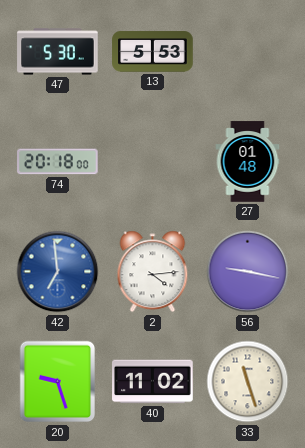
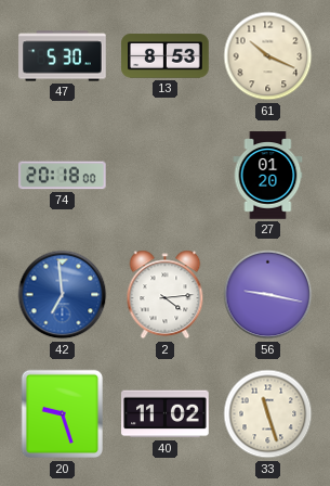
13: 5:53 -> 8:53 (166, 56)
61: none -> 10:19 (268, 56)
27: 01:48 -> 01:20 (268, 176)
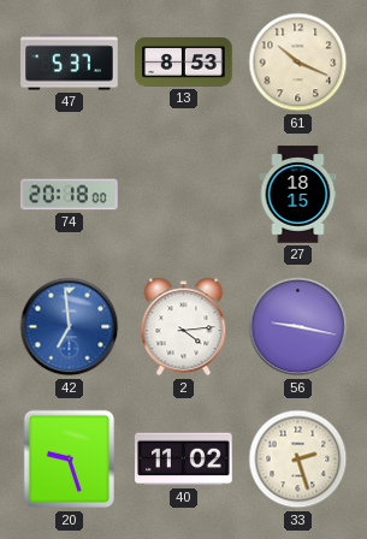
47: 5:30 -> 5:37 (70, 63)
27: 01:20 -> 18:15 (298, 195)
33: 11:27 -> 2:27 (298, 460)
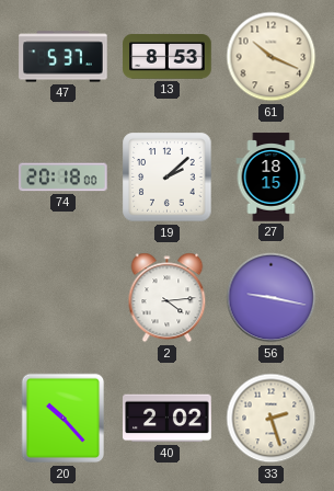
19: none -> 2:08 (168, 178)
42: 6:59 -> none (70, 327)
20: 9:27 -> 10:23 (64, 419)
40: 11:02 -> 2:02 (168, 419)
